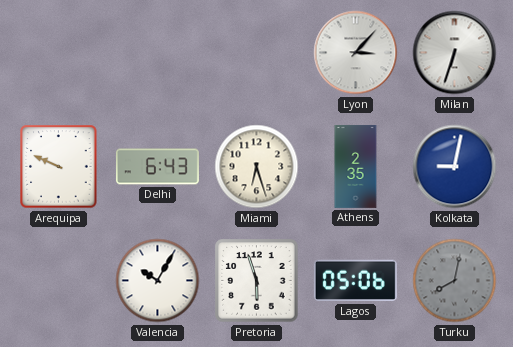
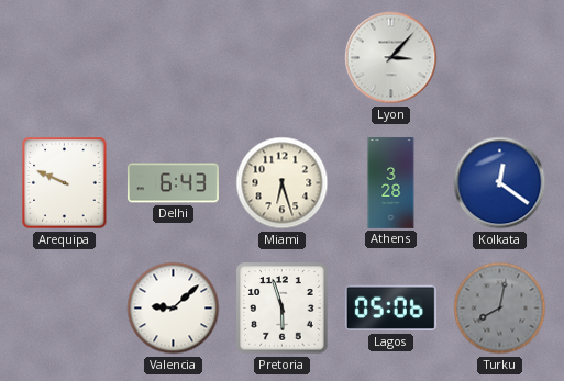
Milan: 6:33 -> none (455, 53)
Athens: 2:35 -> 3:28 (391, 182)
Kolkata: 9:02 -> 12:21 (500, 183)
Valencia: 10:05 -> 9:08 (174, 309)
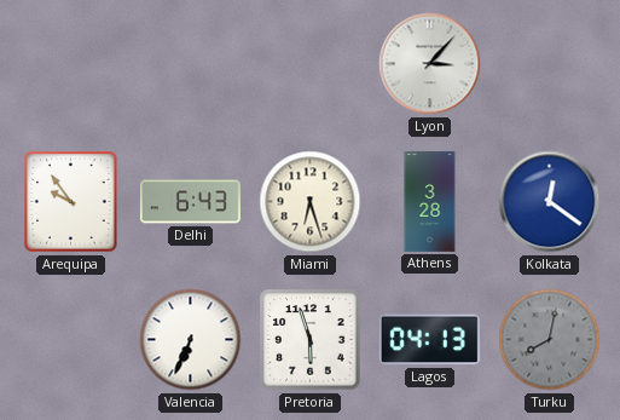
Arequipa: 9:49 -> 9:54 (71, 202)
Valencia: 9:08 -> 6:34 (191, 340)
Lagos: 05:06 -> 04:13 (429, 340)
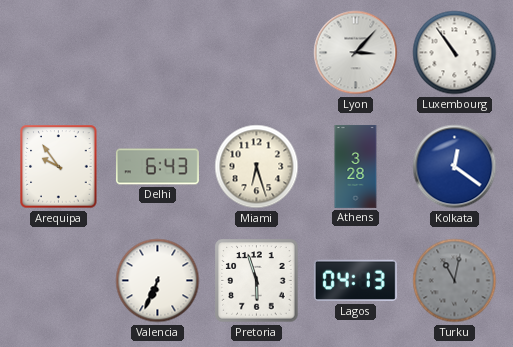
Luxembourg: none -> 10:54 (455, 53)
Turku: 8:02 -> 11:02 (455, 281)
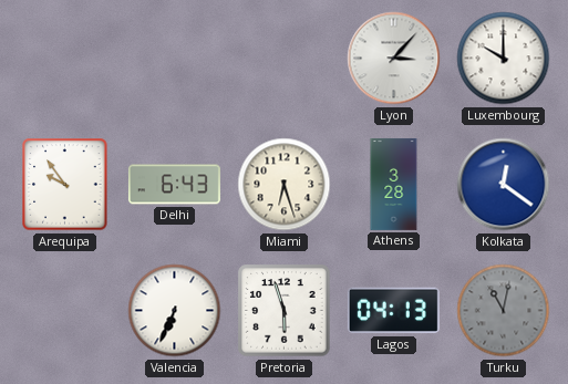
Luxembourg: 10:54 -> 10:00 (504, 59)
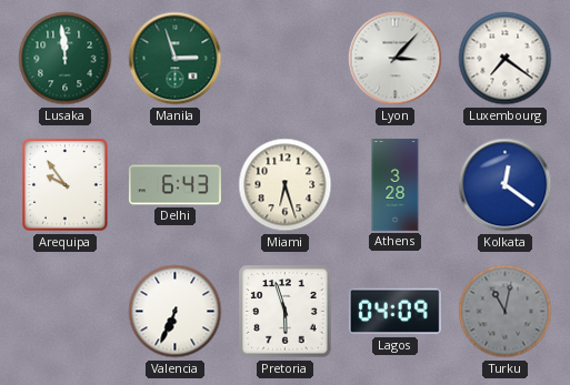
Lusaka: none -> 11:59 (66, 59)
Manila: none -> 2:57 (176, 59)
Luxembourg: 10:00 -> 7:21 (506, 59)
Lagos: 04:13 -> 04:09 (394, 312)
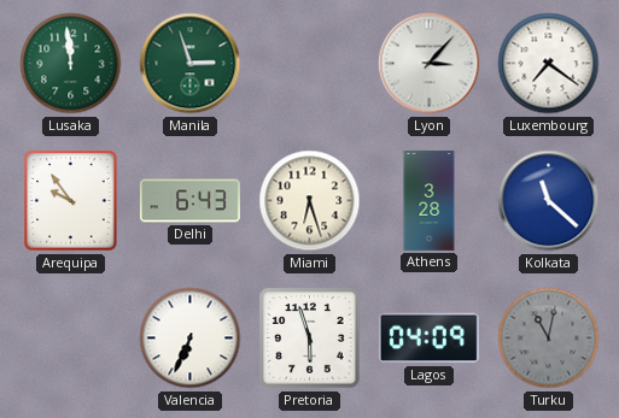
Kolkata: 12:21 -> 11:22 (549, 201)
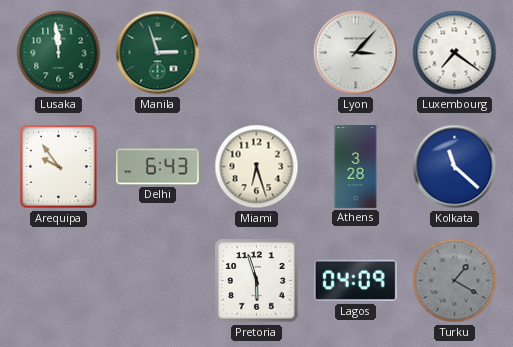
Valencia: 6:34 -> none (191, 338)
Turku: 11:02 -> 1:20 (455, 281)
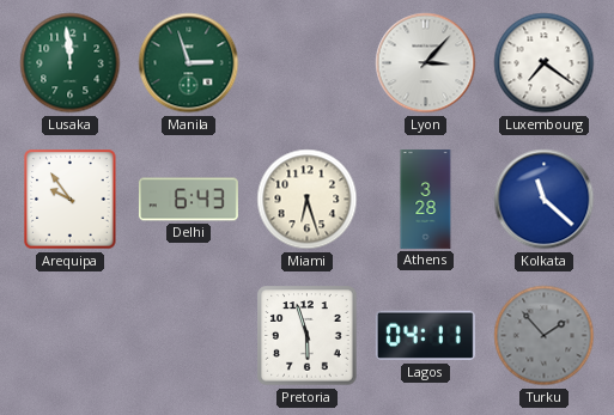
Lagos: 04:09 -> 04:11 (425, 336)
Turku: 1:20 -> 1:53 (545, 336)
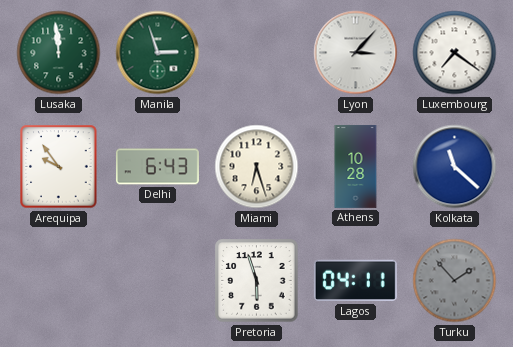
Athens: 3:28 -> 10:28 (356, 166)
